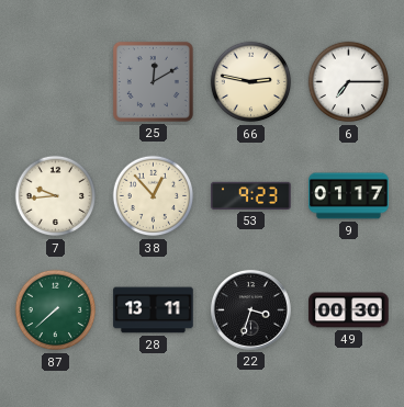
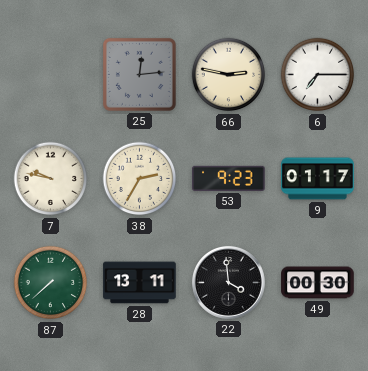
25: 12:10 -> 12:14 (139, 74)
7: 9:44 -> 9:47 (51, 179)
38: 12:53 -> 2:35 (140, 179)
22: 3:33 -> 3:59 (229, 283)
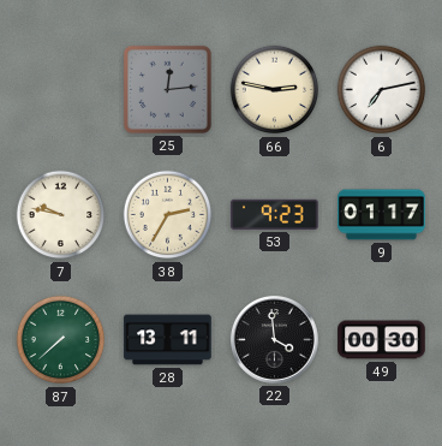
6: 7:15 -> 7:13 (382, 90)
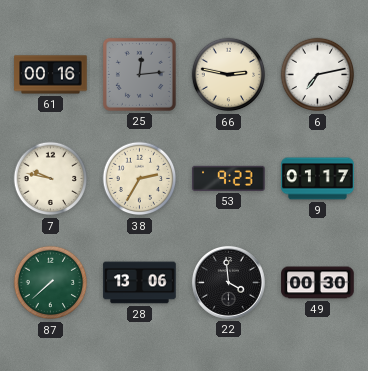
61: none -> 00:16 (51, 75)
28: 13:11 -> 13:06 (140, 283)
